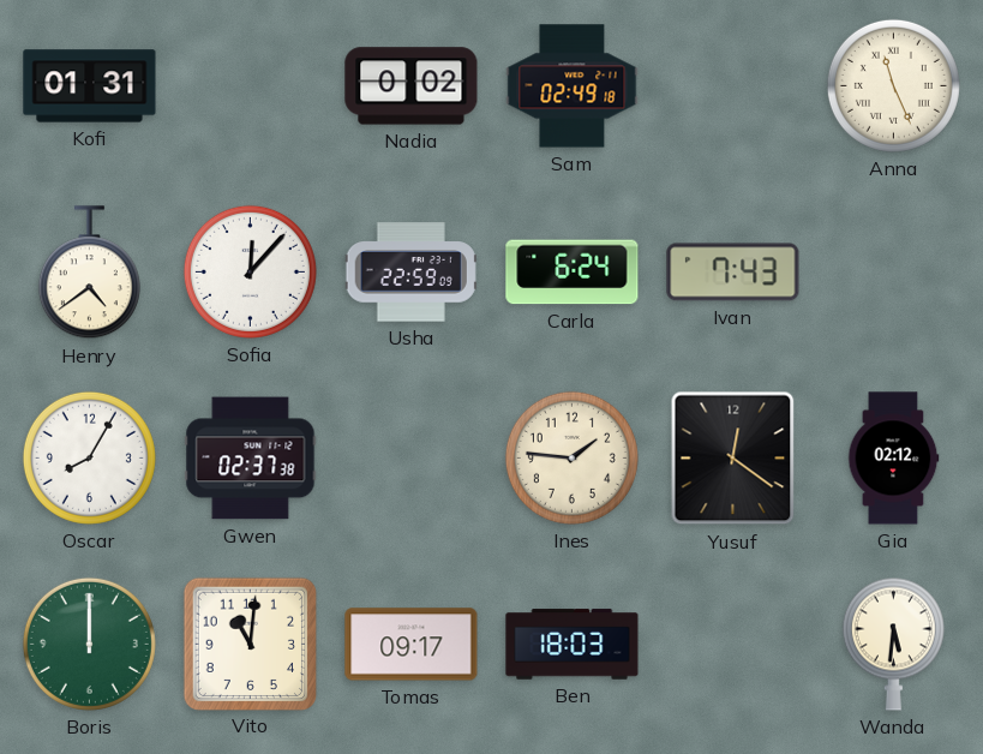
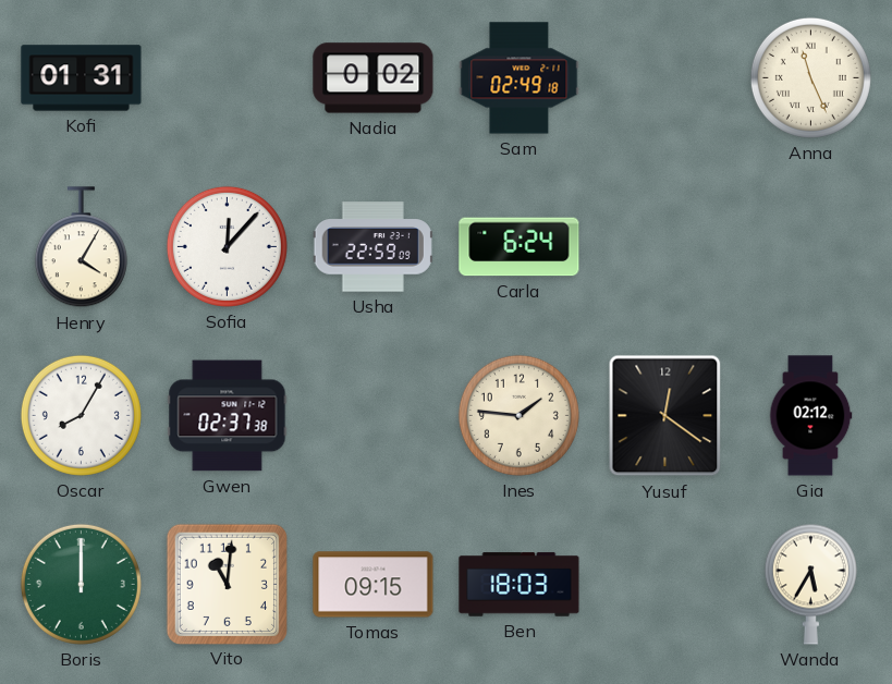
Henry: 4:39 -> 4:05 (81, 247)
Ivan: 7:43 -> none (733, 273)
Tomas: 09:17 -> 09:15 (374, 585)
Wanda: 5:31 -> 5:35 (810, 584)
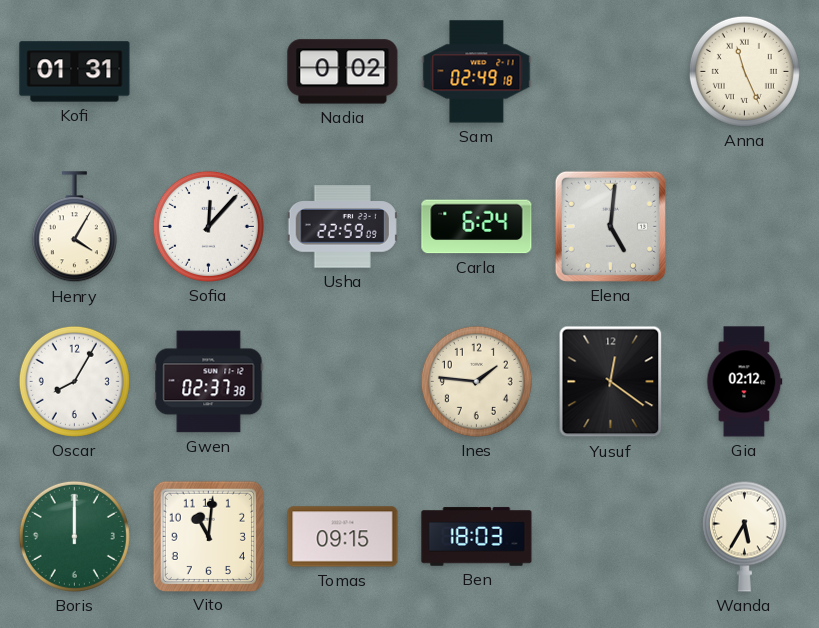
Elena: none -> 5:01 (610, 226)
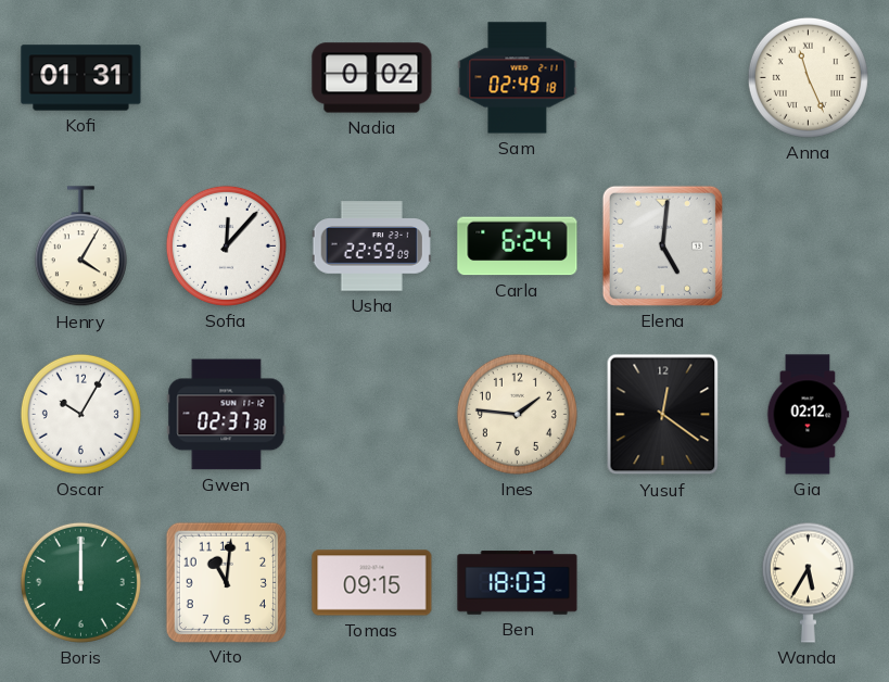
Oscar: 8:05 -> 10:05 (80, 414)
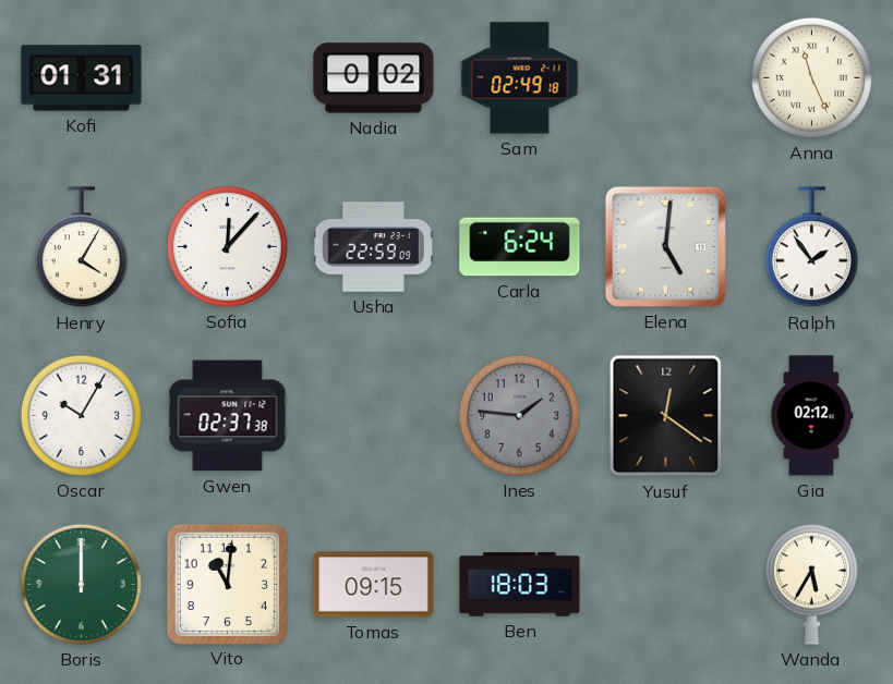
Ralph: none -> 1:54 (811, 247)
Ines dial: cream -> grey (519, 415)
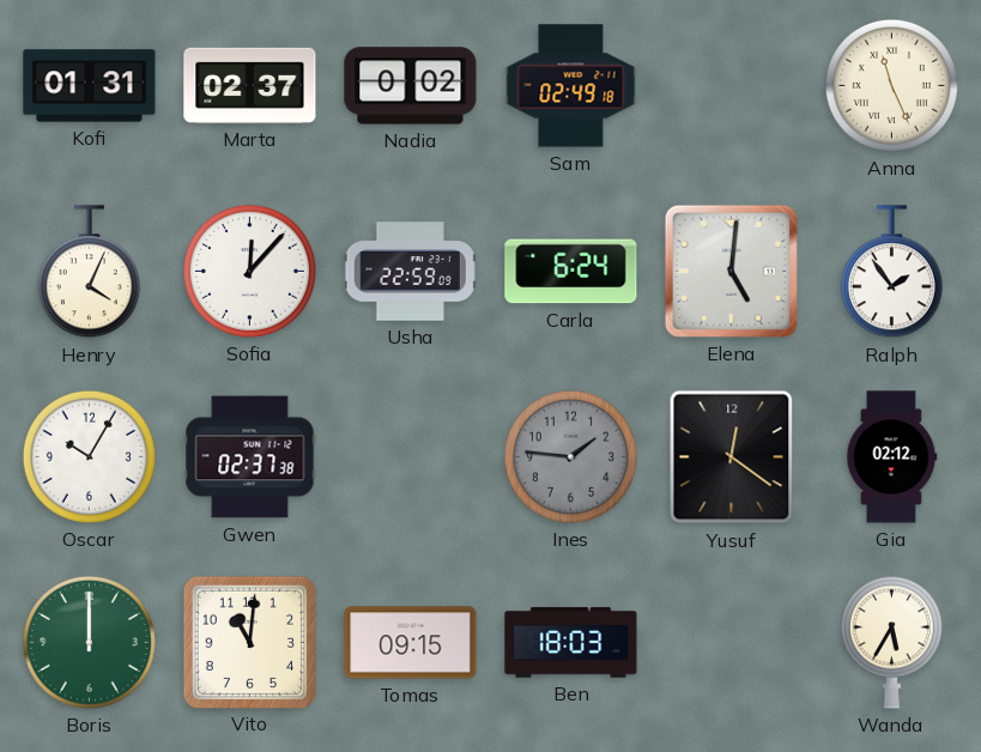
Marta: none -> 02:37 (250, 85)
Henry: 4:05 -> 4:04 (89, 272)
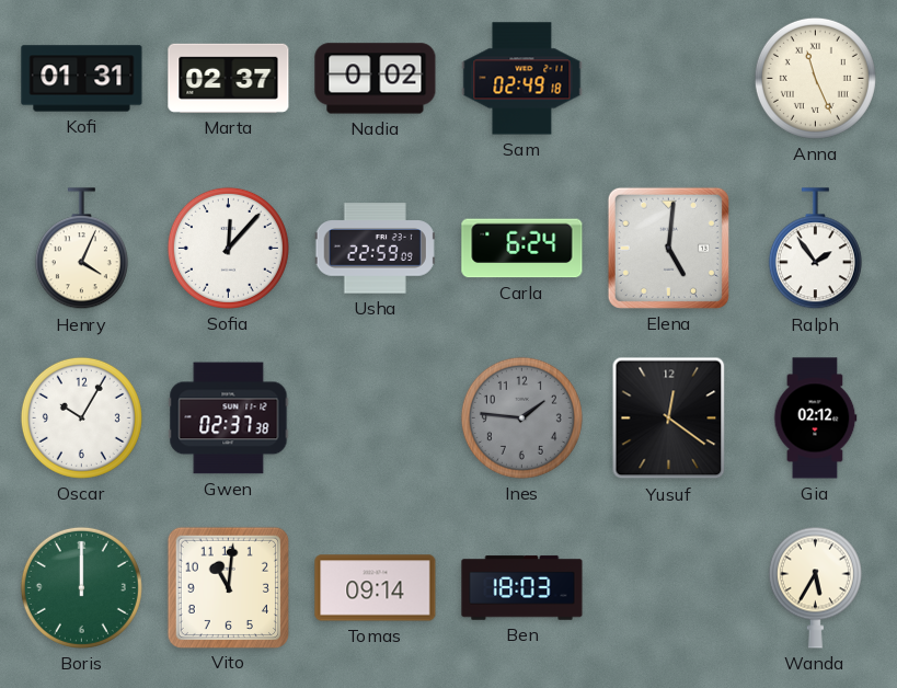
Tomas: 09:15 -> 09:14 (376, 588)
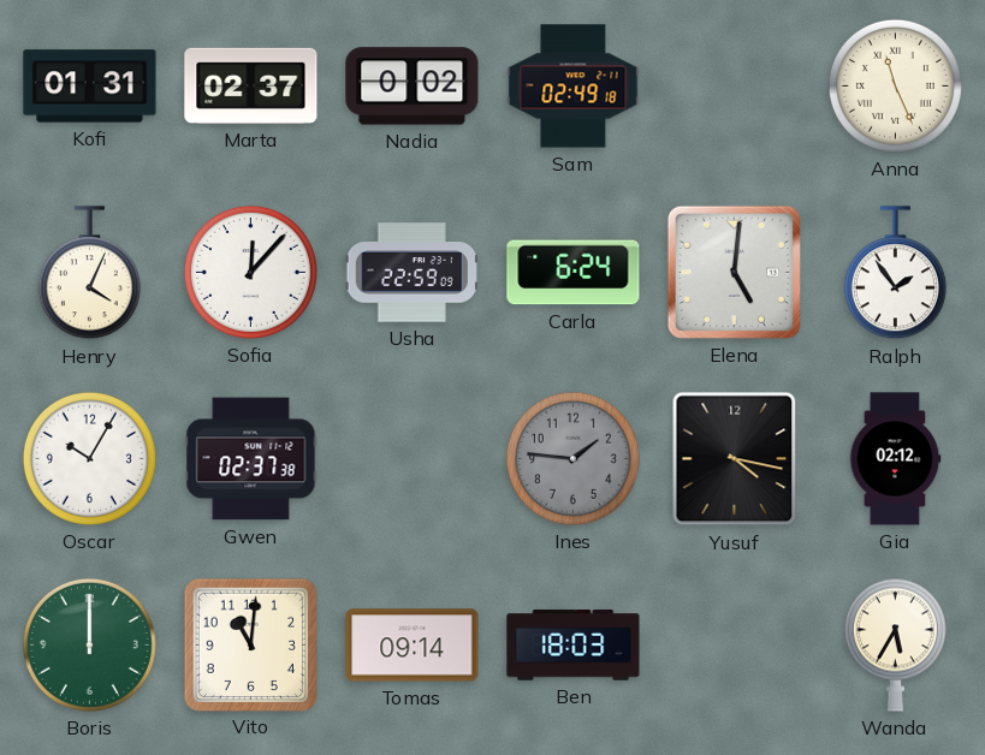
Yusuf: 12:21 -> 4:17 (735, 459)
